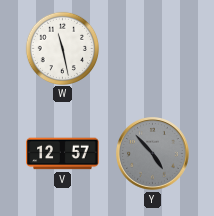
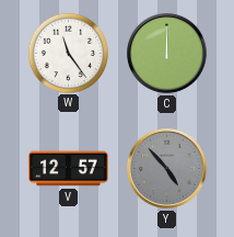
W: 11:28 -> 11:24 (68, 53)
C: none -> 12:00 (167, 54)
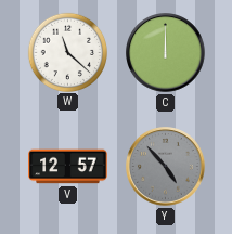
W: 11:24 -> 11:22 (67, 52)
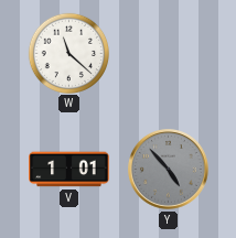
C: 12:00 -> none (166, 53)
V: 12:57 -> 1:01 (69, 170)
